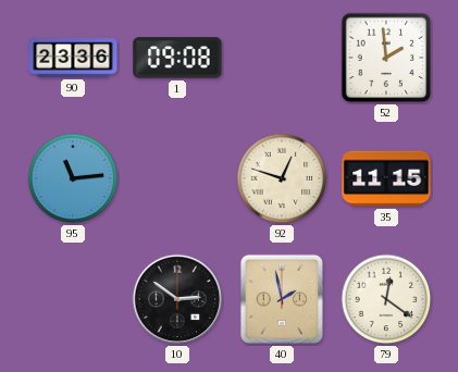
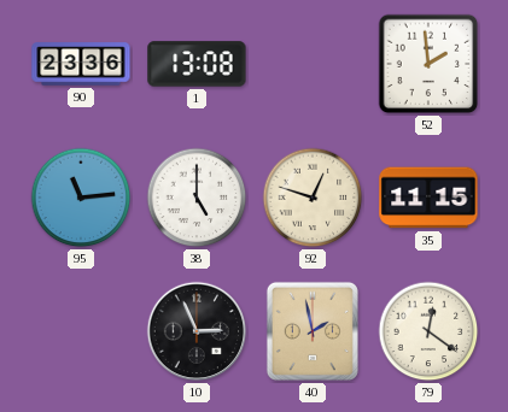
1: 09:08 -> 13:08 (197, 64)
38: none -> 5:00 (197, 198)
10: 2:51 -> 2:56 (197, 331)
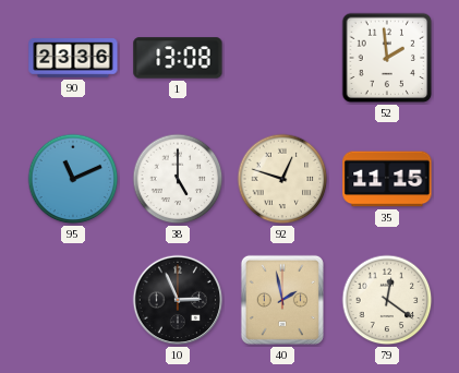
95: 11:14 -> 11:11 (73, 179)
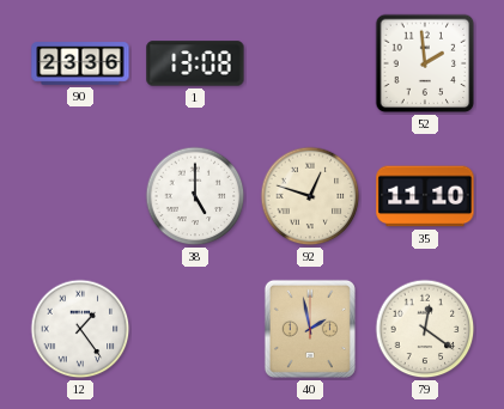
95: 11:11 -> none (73, 179)
35: 11:15 -> 11:10 (425, 196)
12: none -> 1:24 (80, 329)
10: 2:56 -> none (178, 300)
